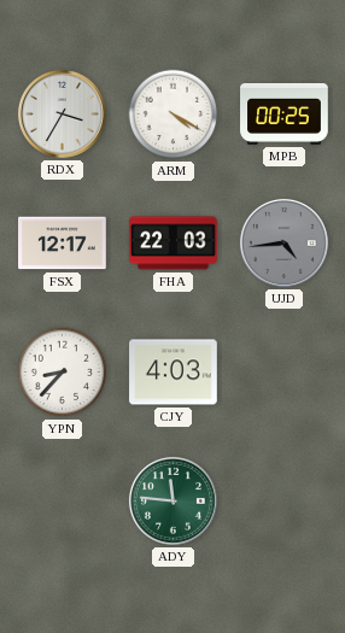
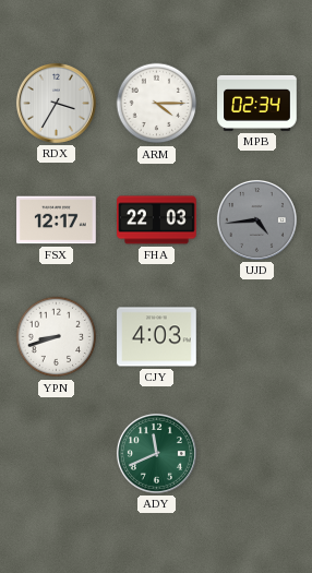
ARM: 4:20 -> 4:15 (157, 104)
MPB: 00:25 -> 02:34 (257, 103)
YPN: 8:37 -> 8:42 (57, 337)
ADY: 11:46 -> 11:41 (156, 453)
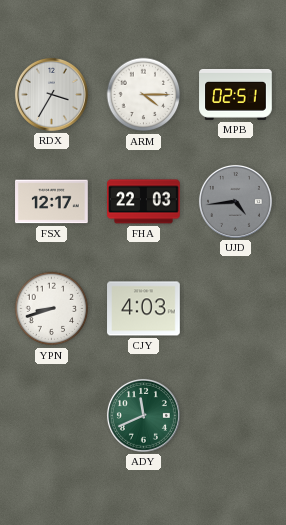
MPB: 02:34 -> 02:51 (236, 94)
